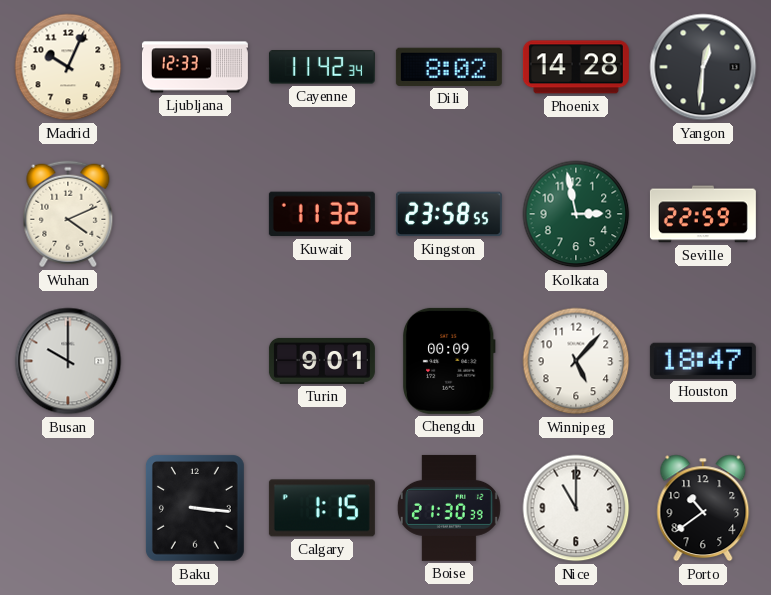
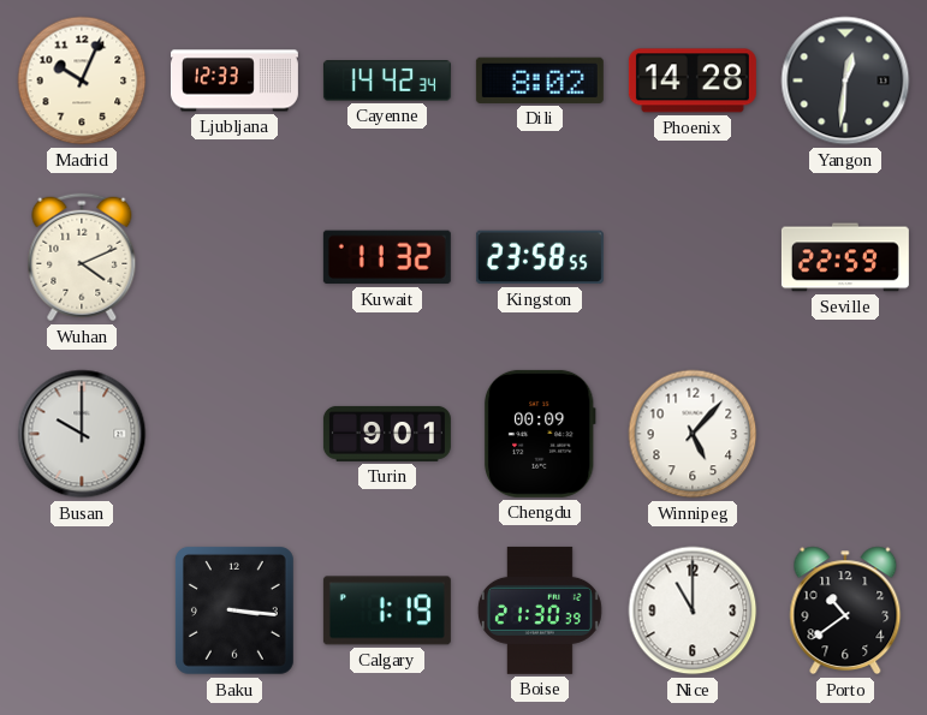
Cayenne: 11:42 -> 14:42 (387, 81)
Kolkata: 2:58 -> none (576, 214)
Houston: 18:47 -> none (703, 361)
Calgary: 1:15 -> 1:19 (387, 610)
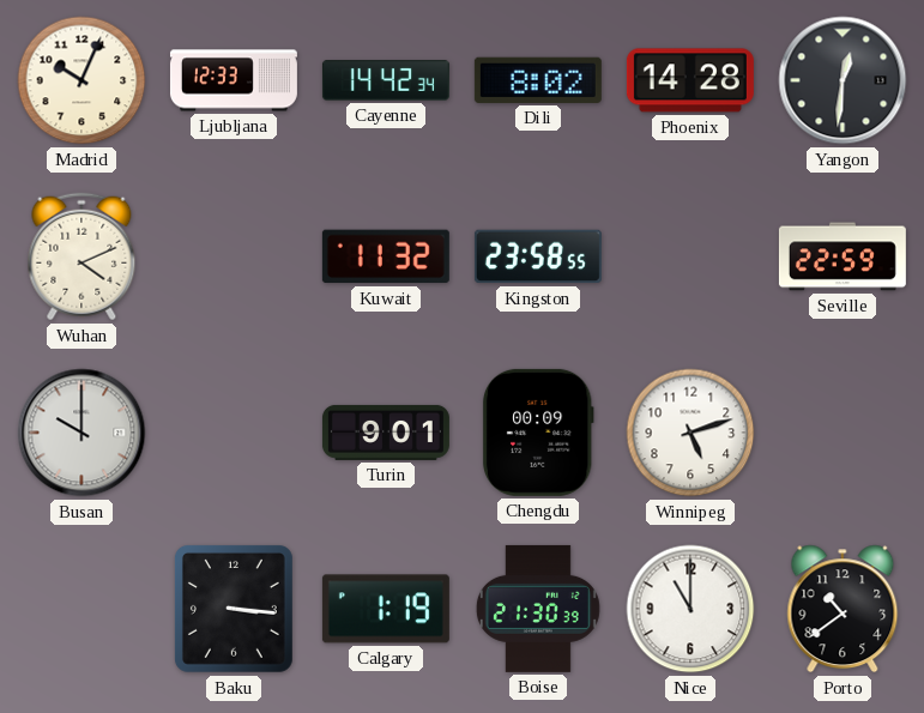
Winnipeg: 5:07 -> 5:12 (690, 433)
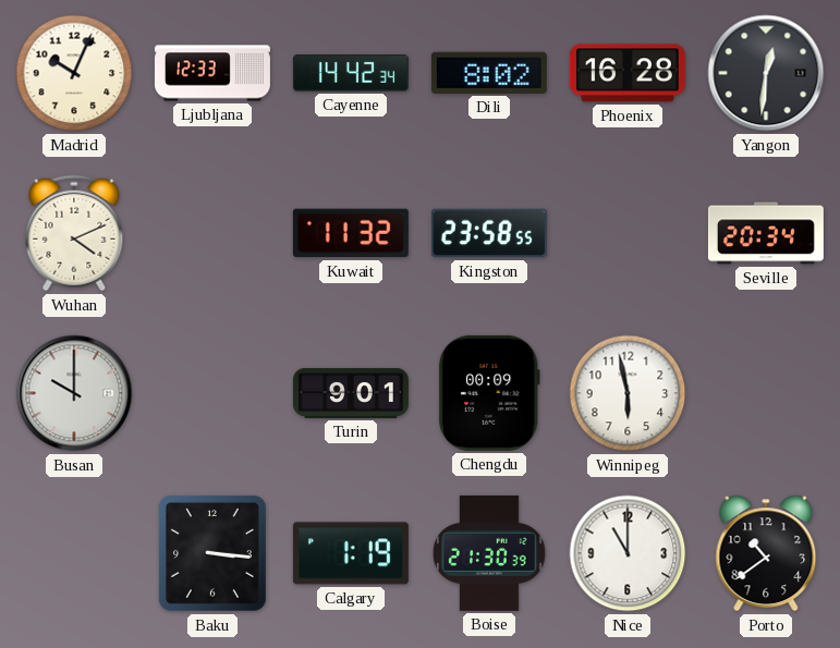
Phoenix: 14:28 -> 16:28 (628, 73)
Seville: 22:59 -> 20:34 (766, 233)
Winnipeg: 5:12 -> 5:58 (628, 393)
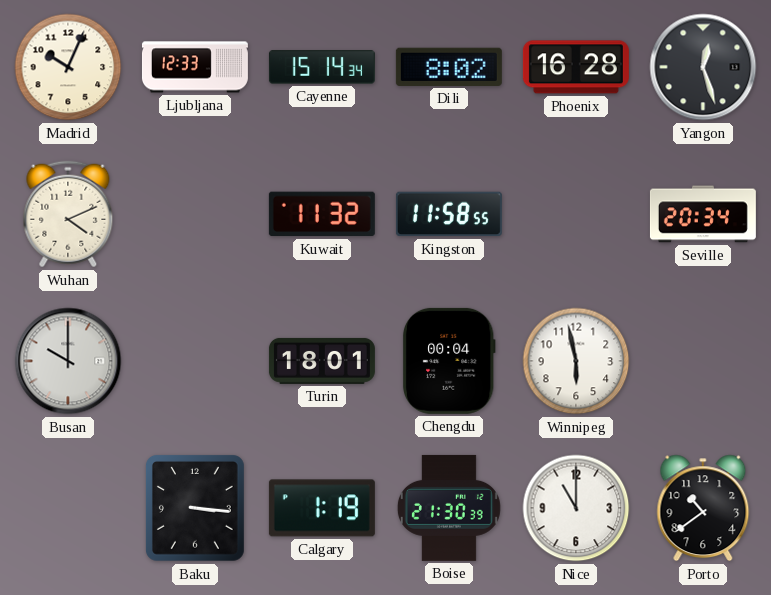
Cayenne: 14:42 -> 15:14 (322, 67)
Yangon: 12:31 -> 12:27 (703, 67)
Kingston: 23:58 -> 11:58 (449, 214)
Turin: 9:01 -> 18:01 (322, 361)
Chengdu: 00:09 -> 00:04 (449, 361)
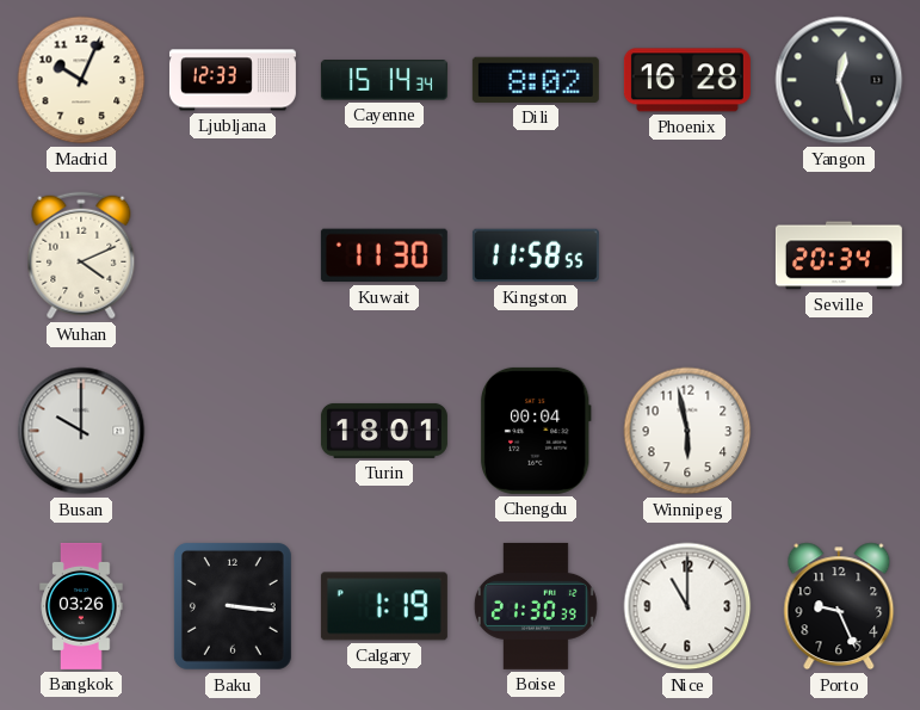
Kuwait: 11:32 -> 11:30 (384, 255)
Bangkok: none -> 03:26 (81, 606)
Porto: 10:39 -> 9:26 (839, 606)
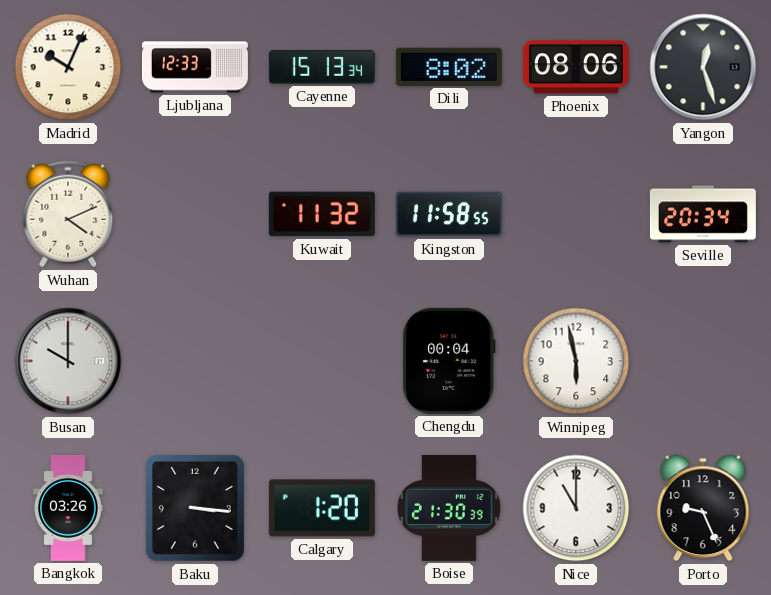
Cayenne: 15:14 -> 15:13 (322, 67)
Phoenix: 16:28 -> 08:06 (576, 67)
Kuwait: 11:30 -> 11:32 (322, 214)
Turin: 18:01 -> none (384, 431)
Calgary: 1:19 -> 1:20 (322, 508)
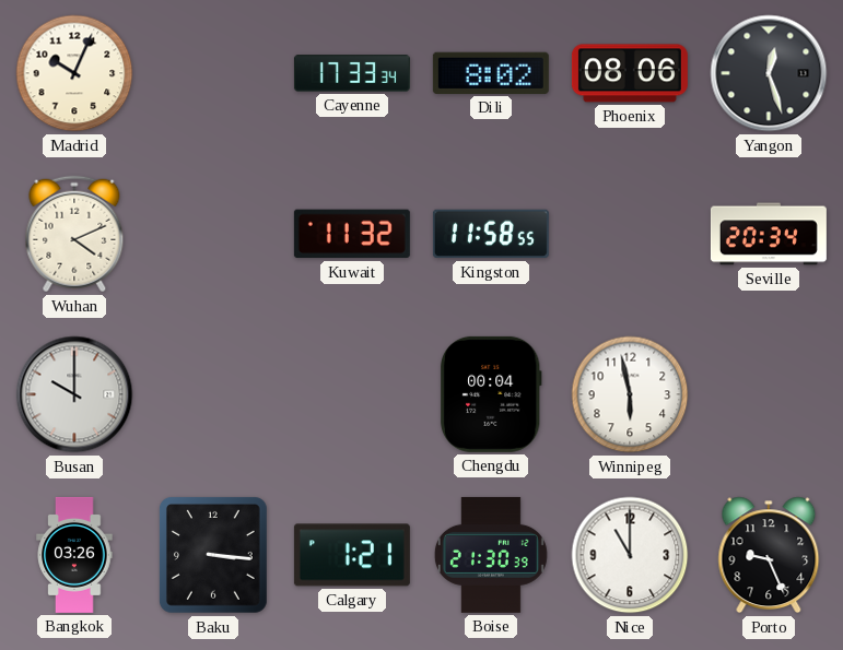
Ljubljana: 12:33 -> none (195, 67)
Cayenne: 15:13 -> 17:33 (352, 73)
Calgary: 1:20 -> 1:21 (352, 555)
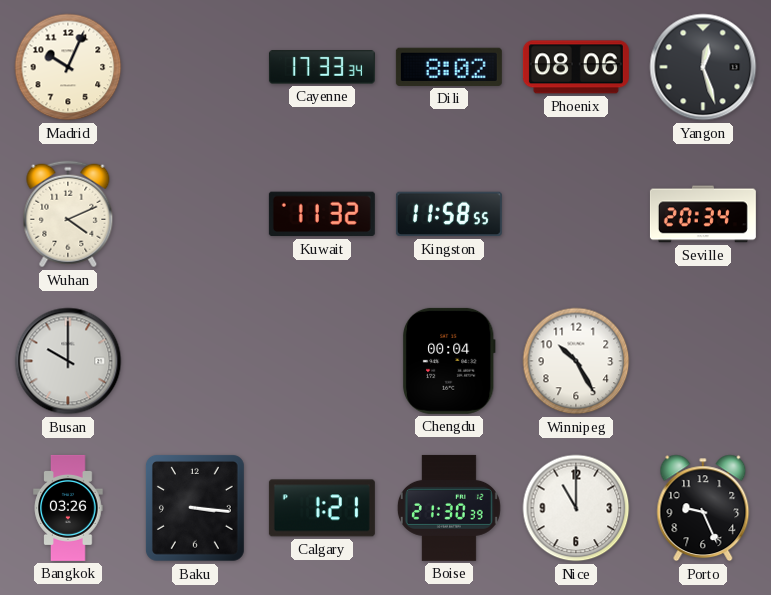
Winnipeg: 5:58 -> 10:25 (576, 361)
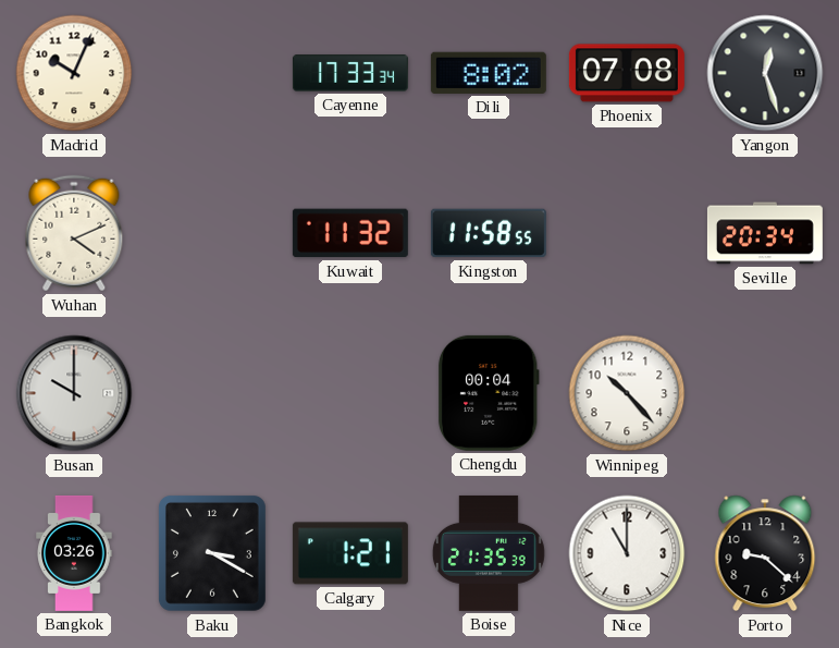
Phoenix: 08:06 -> 07:08 (627, 73)
Winnipeg: 10:25 -> 10:23 (627, 393)
Baku: 3:16 -> 3:20 (212, 553)
Boise: 21:30 -> 21:35 (489, 553)
Porto: 9:26 -> 9:22 (765, 553)
